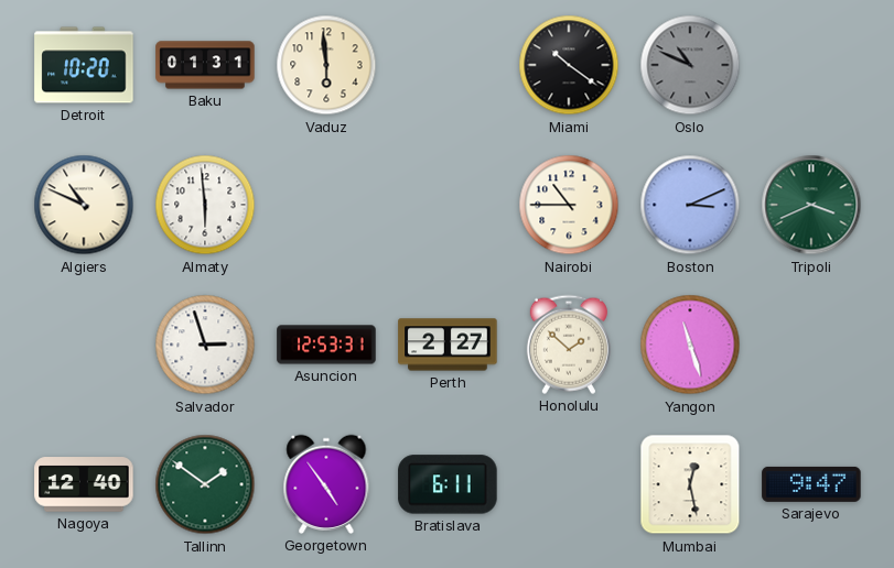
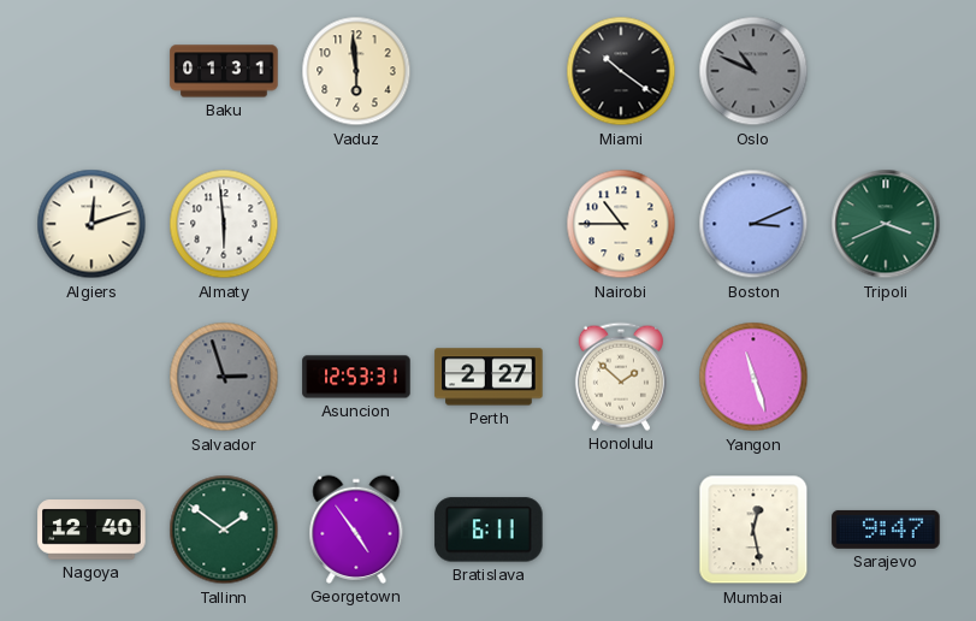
Detroit: 10:20 -> none (84, 65)
Algiers: 10:49 -> 12:12 (91, 224)
Salvador dial: white -> grey (224, 377)
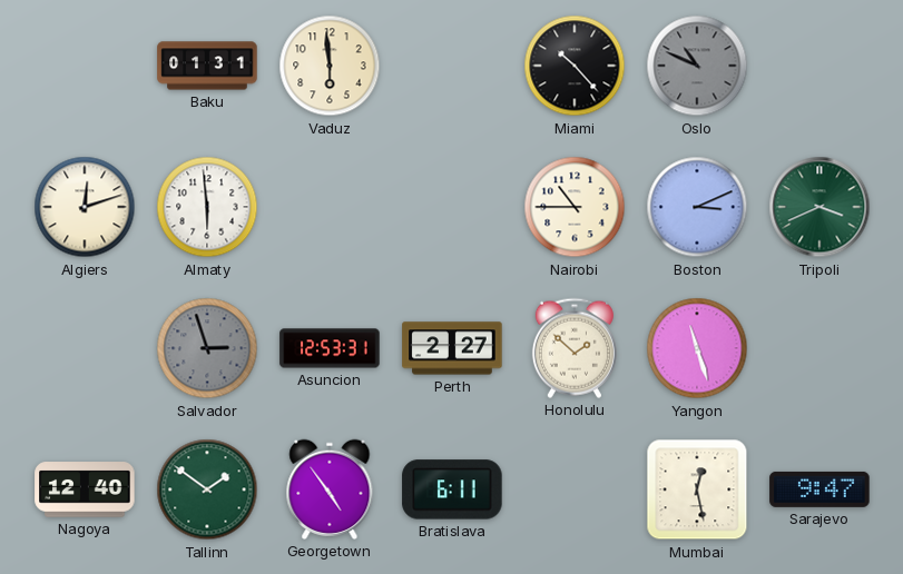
Miami: 10:21 -> 10:23 (575, 66)
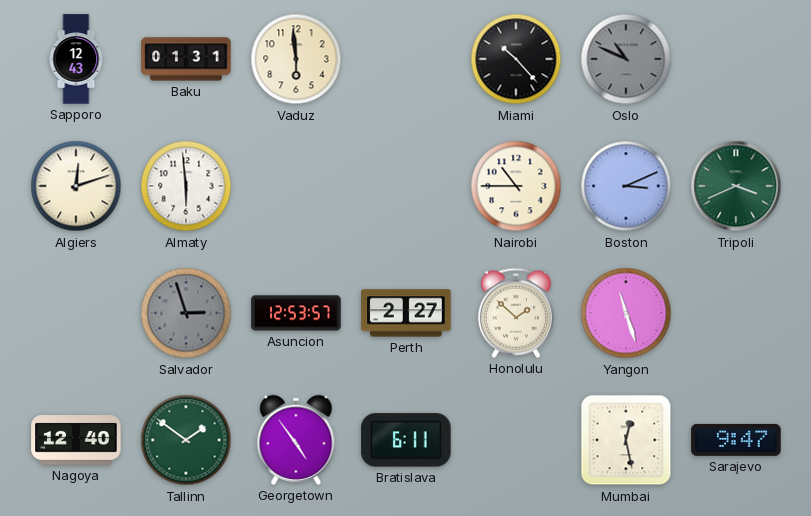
Sapporo: none -> 12:43 (76, 59)
Asuncion: 12:53:31 -> 12:53:57 (296, 313)
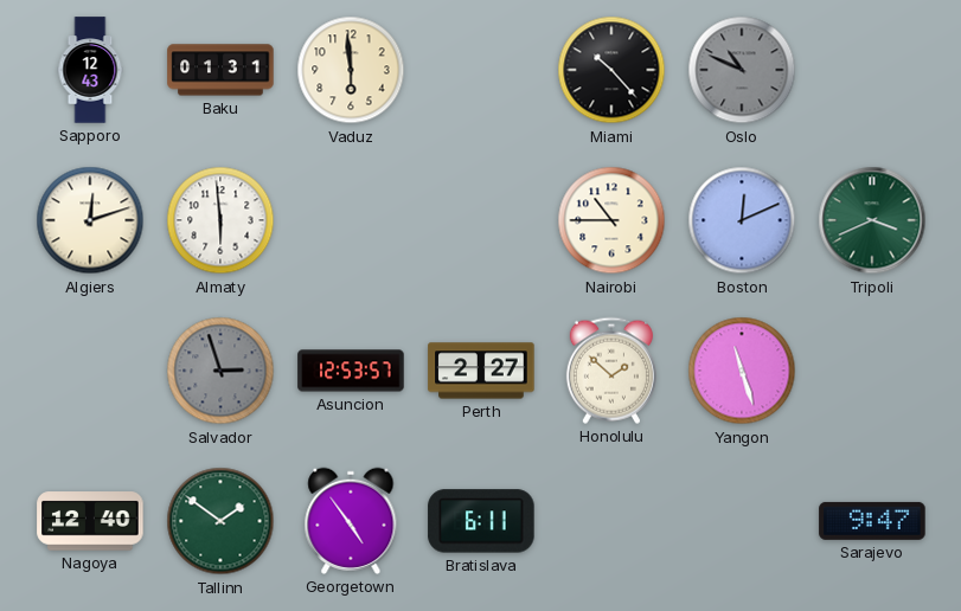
Boston: 3:11 -> 12:11 (742, 220)
Mumbai: 12:28 -> none (626, 440)
